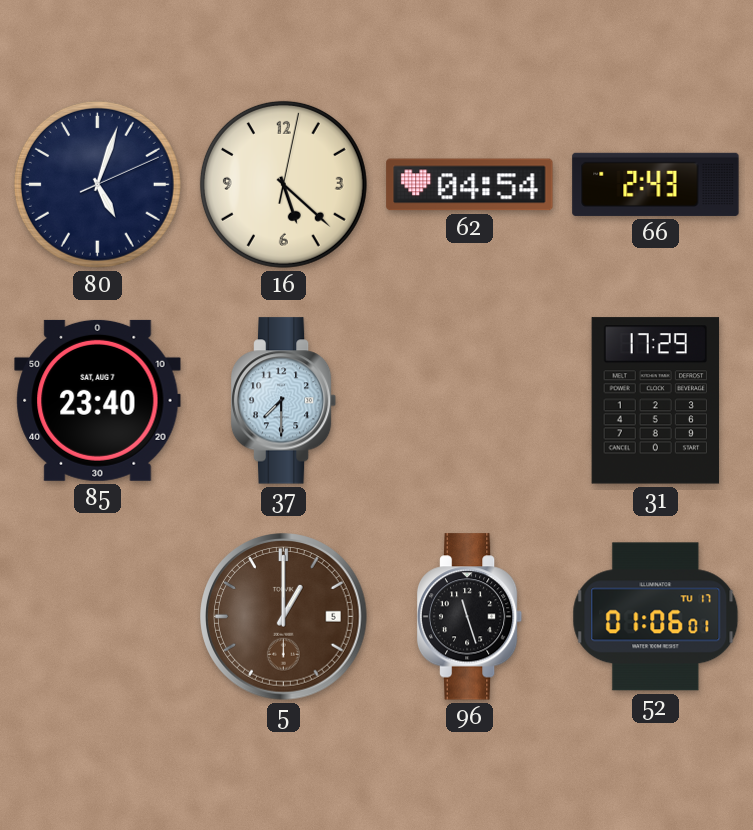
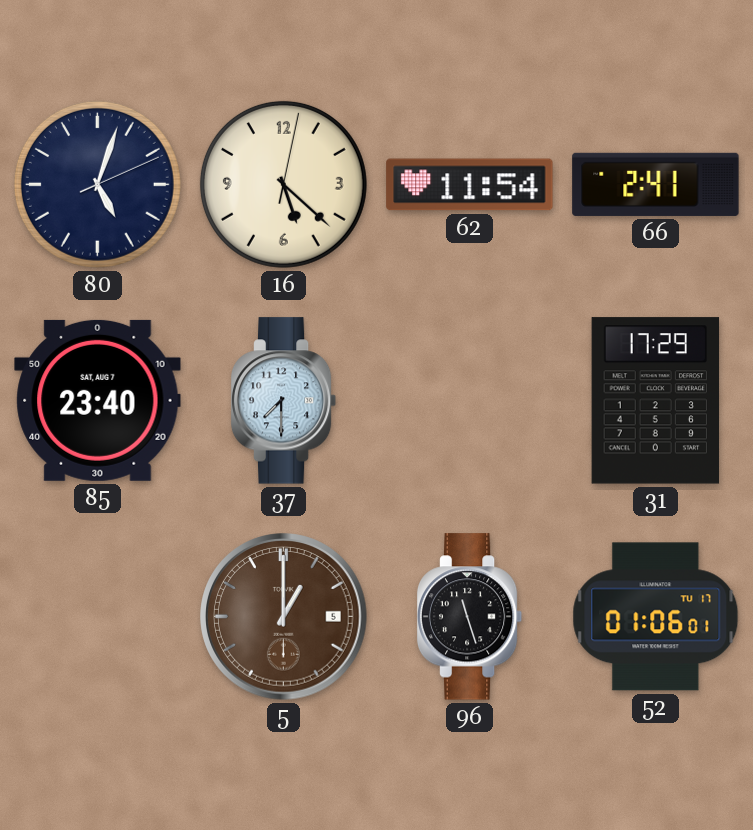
62: 04:54 -> 11:54 (470, 185)
66: 2:43 -> 2:41 (656, 184)
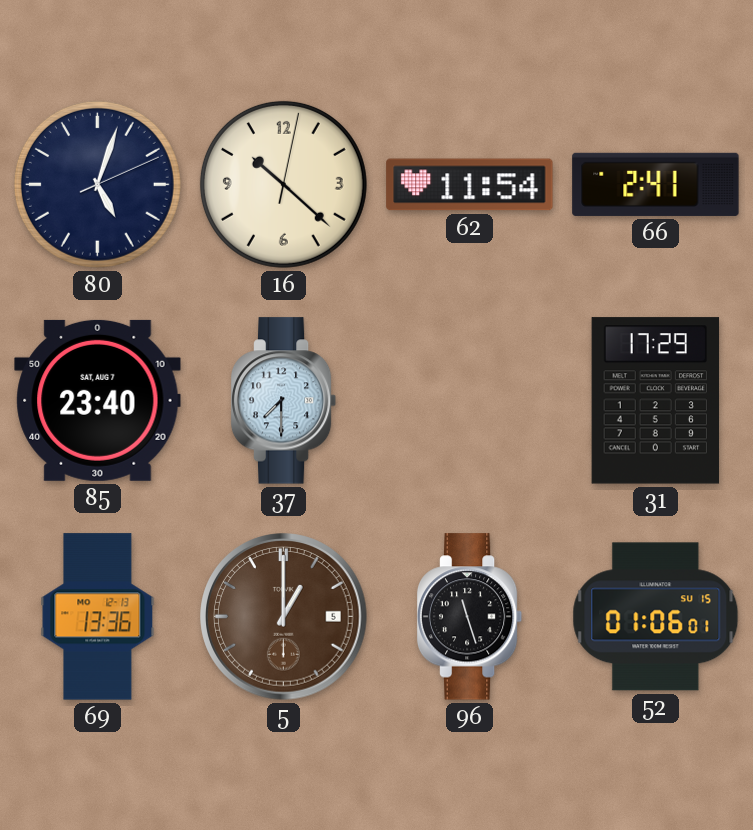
16: 5:22 -> 10:22 (283, 184)
69: none -> 13:36 (98, 617)
52 date: TU 17 -> SU 15 (656, 617)
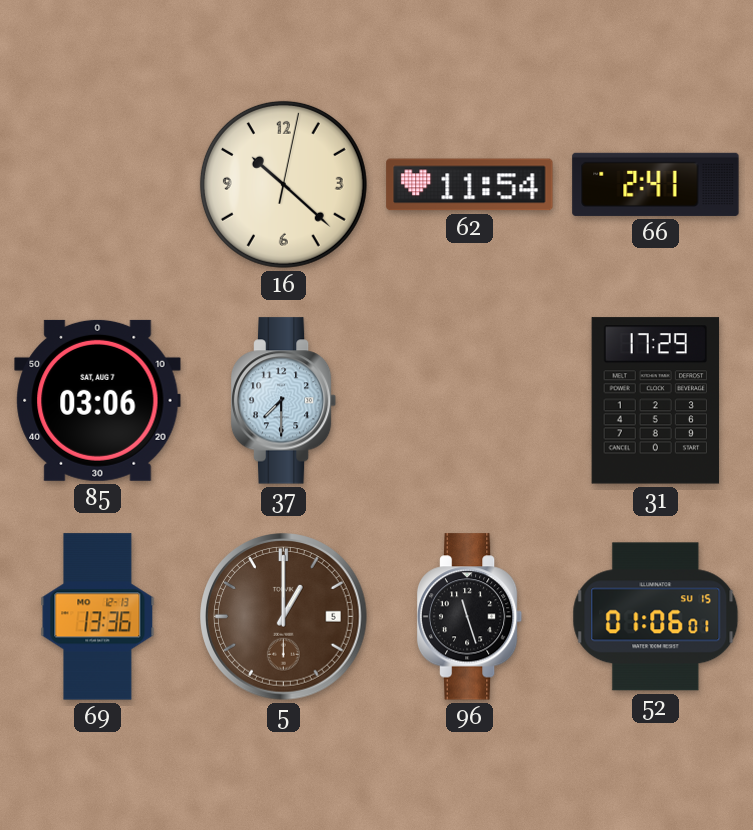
80: 5:03 -> none (97, 184)
85: 23:40 -> 03:06 (98, 400)
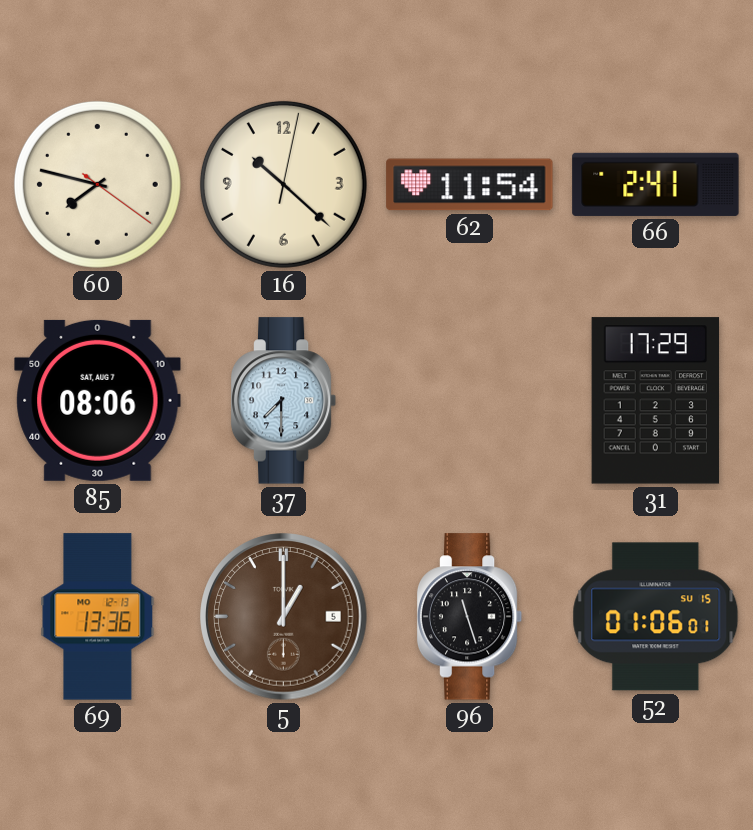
60: none -> 7:47 (97, 184)
85: 03:06 -> 08:06 (98, 400)
